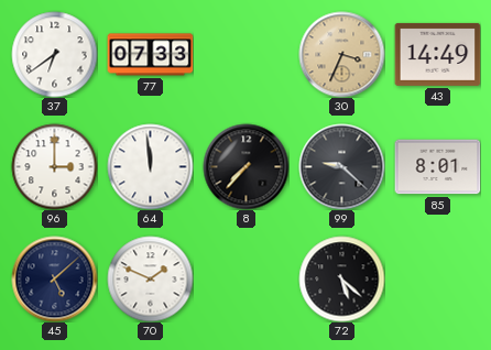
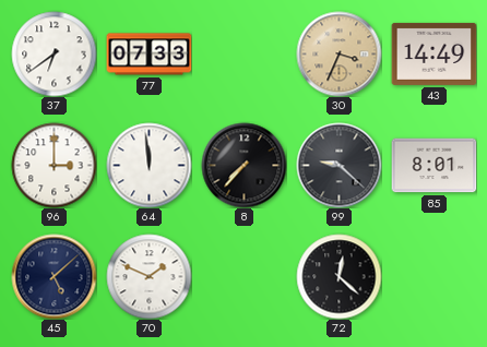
72: 5:22 -> 12:22 (338, 276)
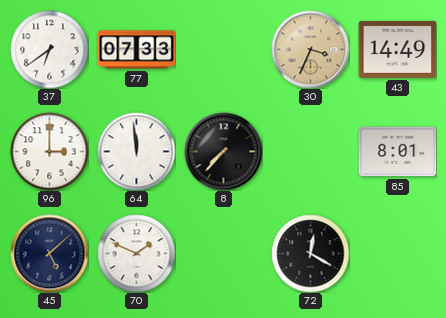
99: 9:22 -> none (338, 165)
72: 12:22 -> 12:20 (310, 253)
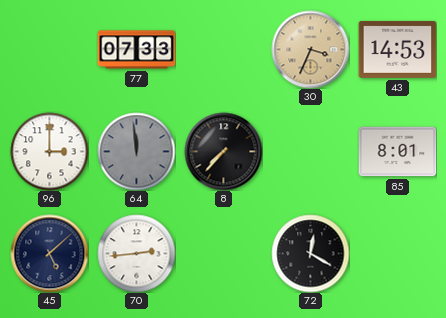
37: 6:39 -> none (49, 49)
43: 14:49 -> 14:53 (397, 49)
64 dial: white -> grey (136, 151)
70: 1:49 -> 2:44 (136, 253)
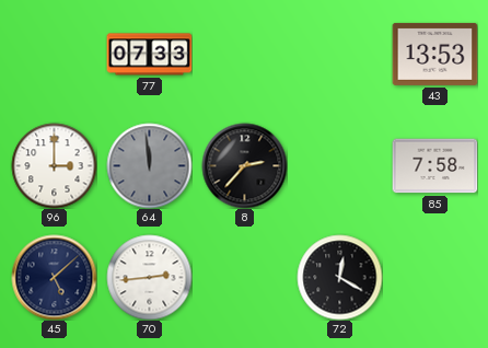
30: 3:34 -> none (310, 49)
43: 14:53 -> 13:53 (434, 54)
8: 7:37 -> 2:37 (244, 165)
85: 8:01 -> 7:58 (434, 166)
